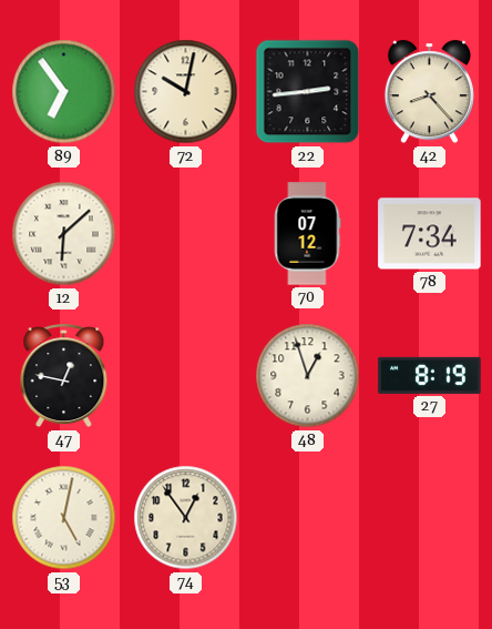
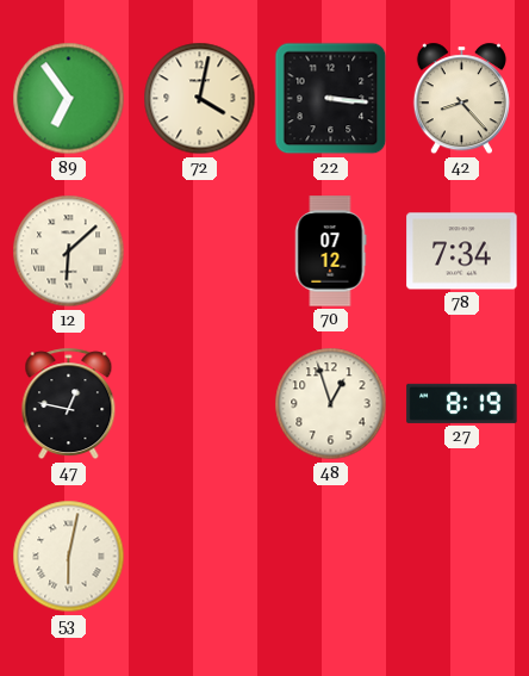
72: 10:02 -> 4:02 (200, 99)
22: 2:44 -> 3:16 (331, 99)
53: 5:02 -> 6:02 (69, 557)
74: 12:54 -> none (186, 518)
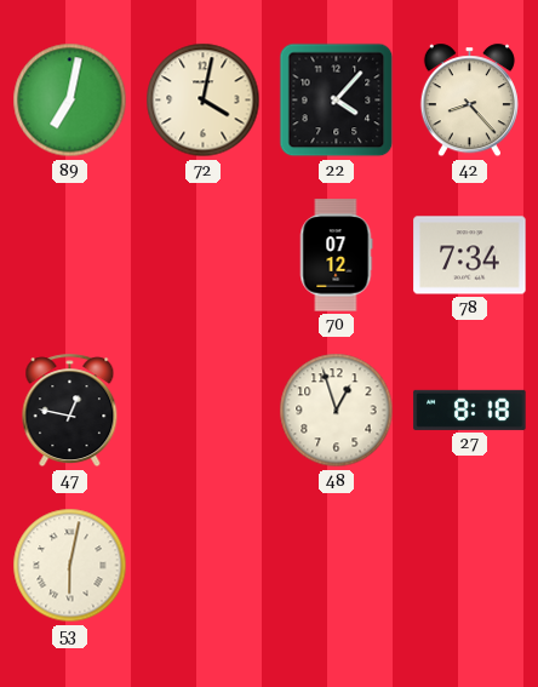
89: 6:54 -> 7:02 (70, 101)
22: 3:16 -> 4:07 (337, 101)
12: 6:08 -> none (69, 252)
27: 8:19 -> 8:18 (470, 410)
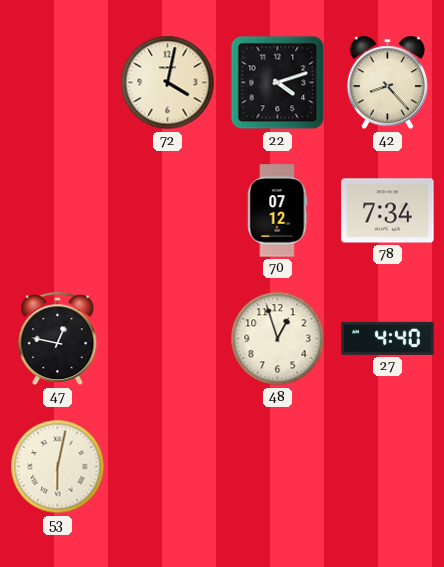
89: 7:02 -> none (70, 101)
22: 4:07 -> 4:12 (278, 83)
27: 8:18 -> 4:40 (388, 338)
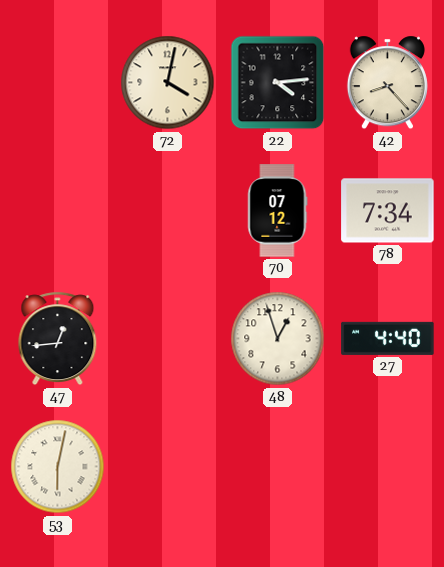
22: 4:12 -> 4:14 (278, 83)
47: 12:47 -> 12:44 (58, 339)
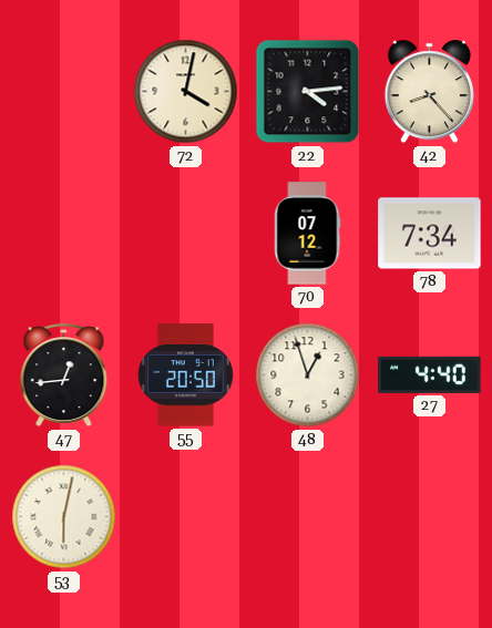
55: none -> 20:50 (185, 375)
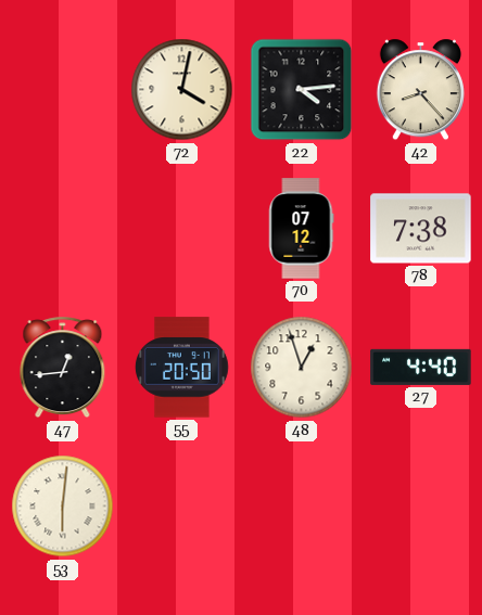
78: 7:34 -> 7:38 (421, 229)
53: 6:02 -> 6:01 (63, 507)
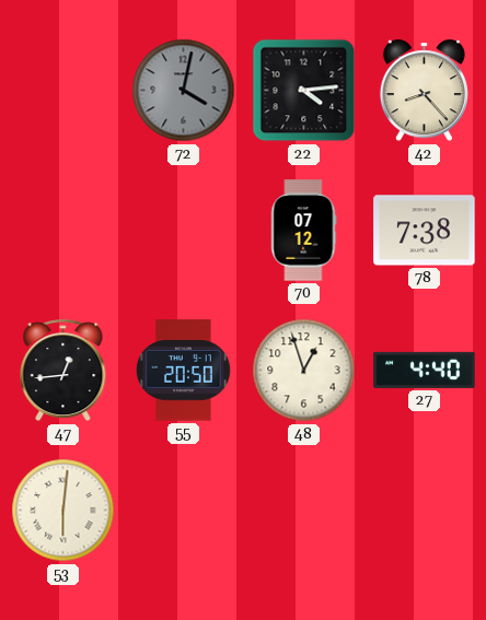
72 dial: cream -> grey (184, 91)
